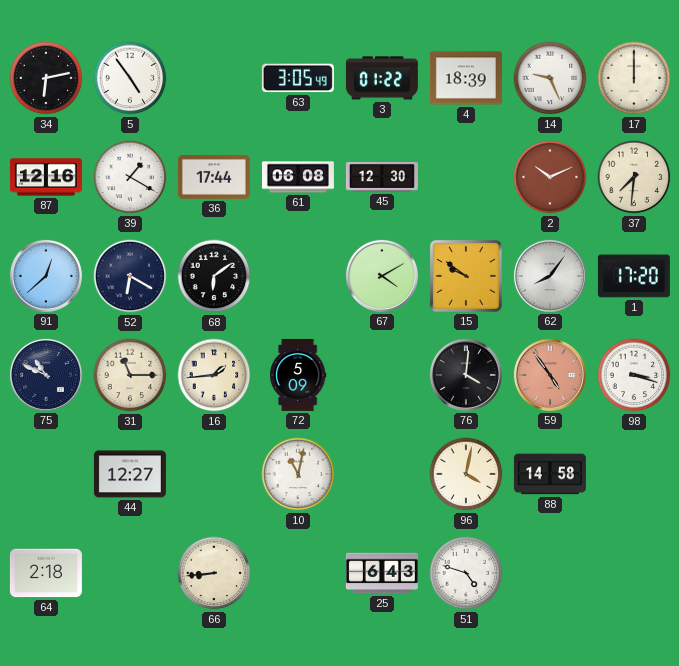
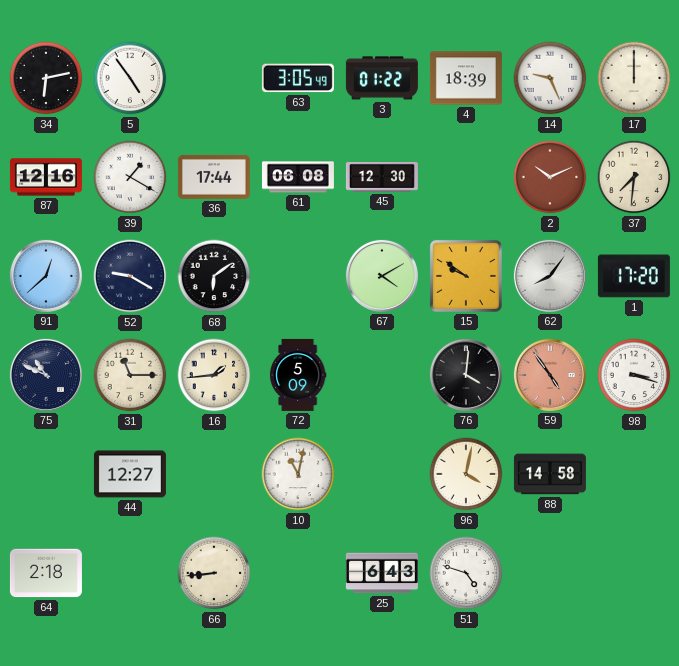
52: 6:20 -> 9:20 (130, 276)
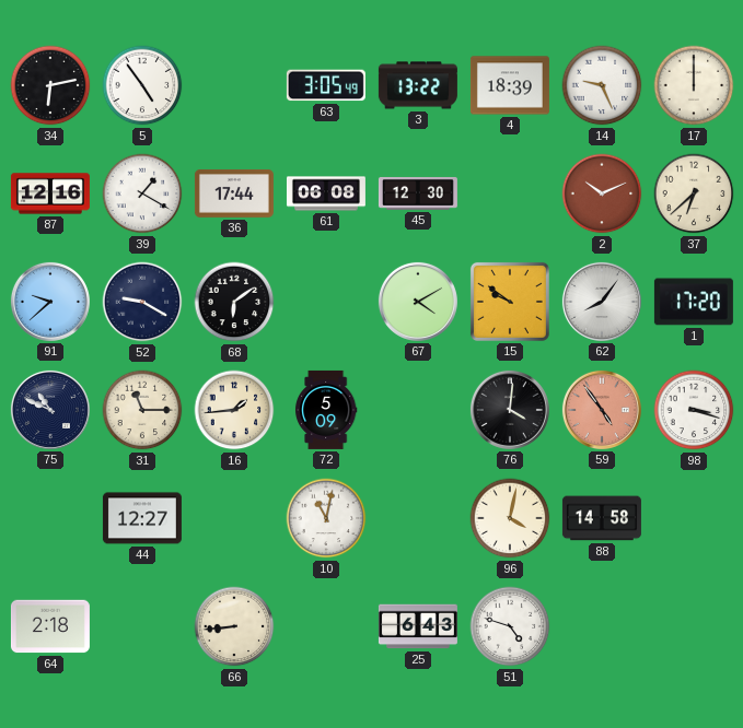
3: 01:22 -> 13:22 (418, 85)
37: 7:31 -> 6:38 (694, 193)
91: 12:38 -> 9:38 (50, 302)
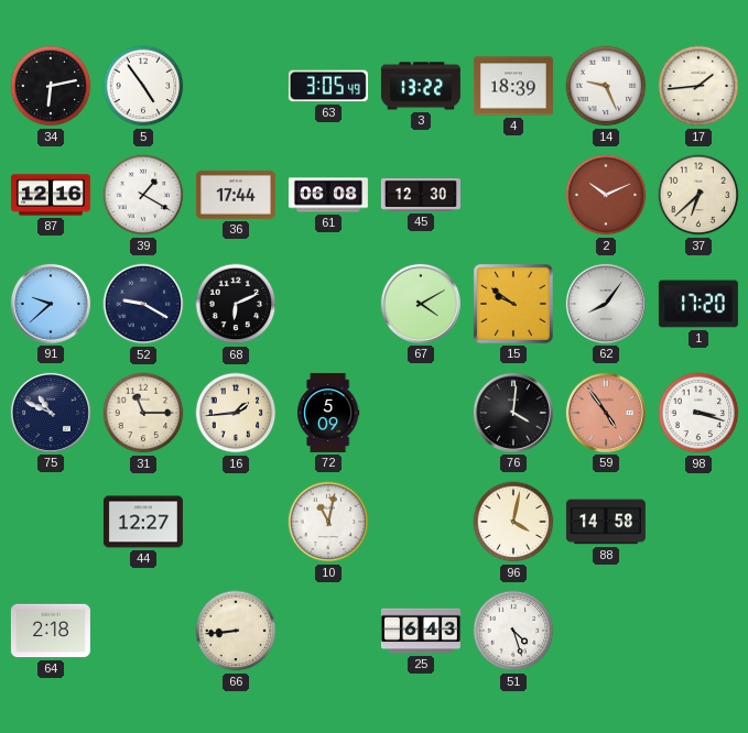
17: 12:00 -> 1:44 (698, 86)
68: 6:09 -> 6:11 (236, 304)
51: 4:48 -> 4:27 (513, 631)
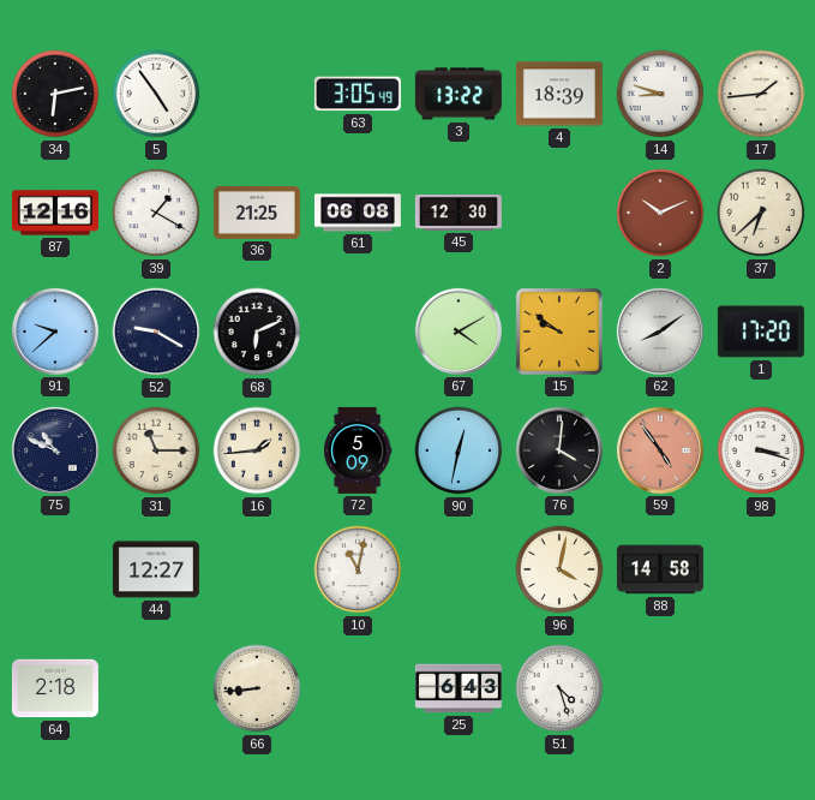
14: 9:26 -> 8:48 (660, 94)
36: 17:44 -> 21:25 (257, 213)
62: 8:06 -> 8:09 (660, 332)
90: none -> 12:32 (459, 450)
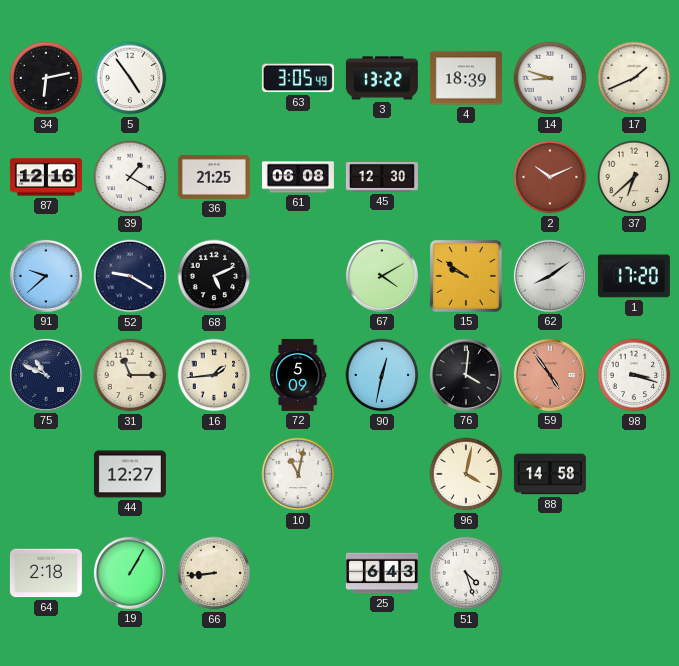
17: 1:44 -> 1:41 (634, 78)
68: 6:11 -> 5:11 (214, 276)
19: none -> 1:05 (130, 573)
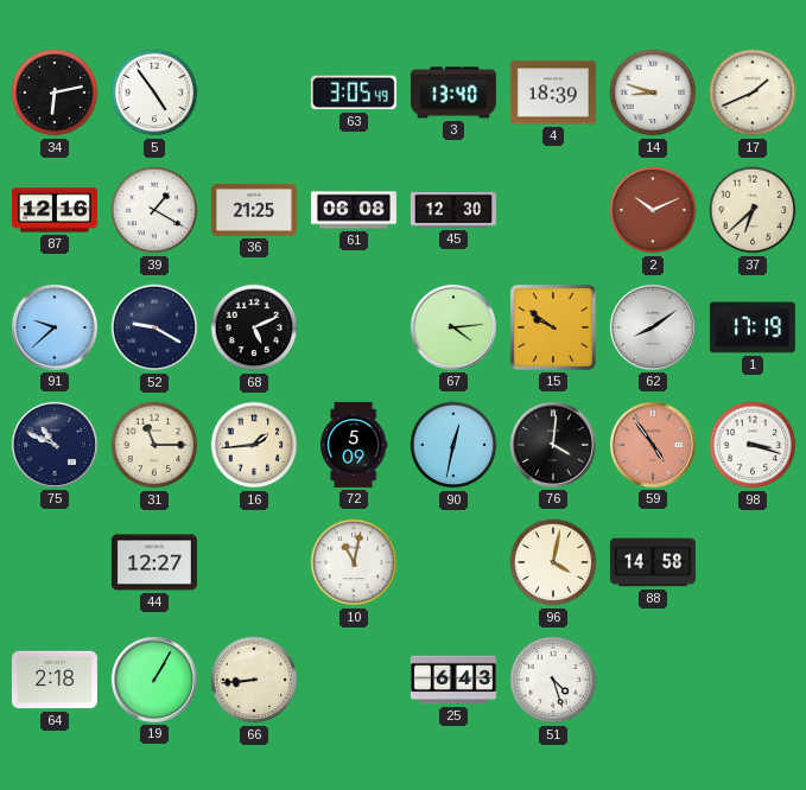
3: 13:22 -> 13:40 (453, 93)
67: 4:10 -> 4:14 (453, 327)
1: 17:20 -> 17:19 (753, 327)
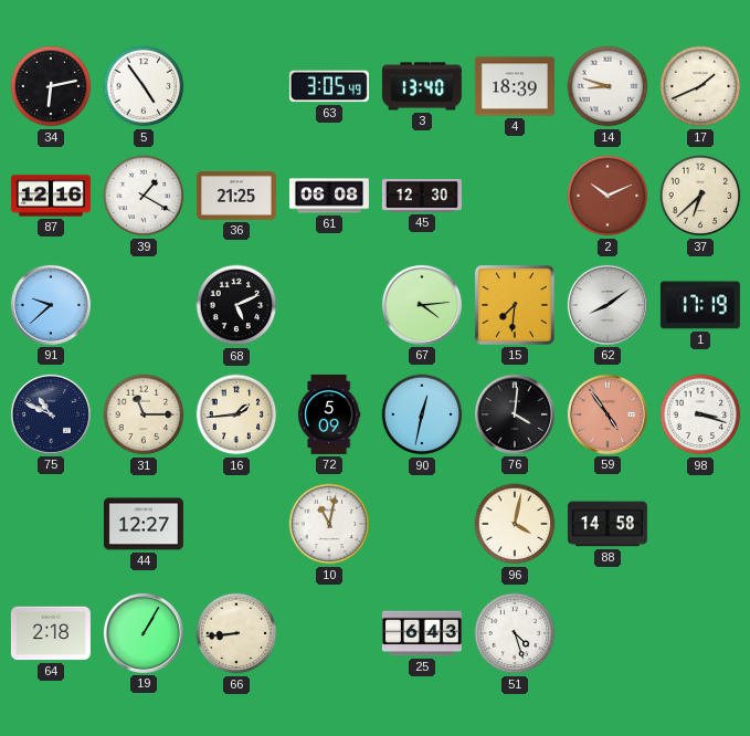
52: 9:20 -> none (154, 327)
15: 9:51 -> 7:31 (515, 305)
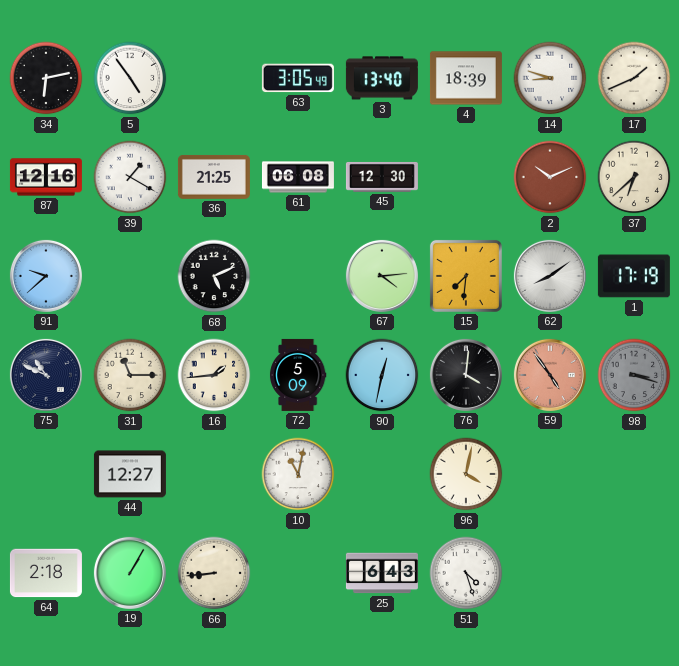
98 dial: white -> grey (634, 375)
88: 14:58 -> none (608, 524)
